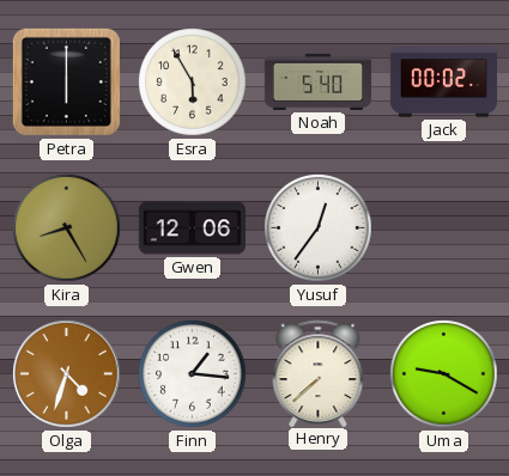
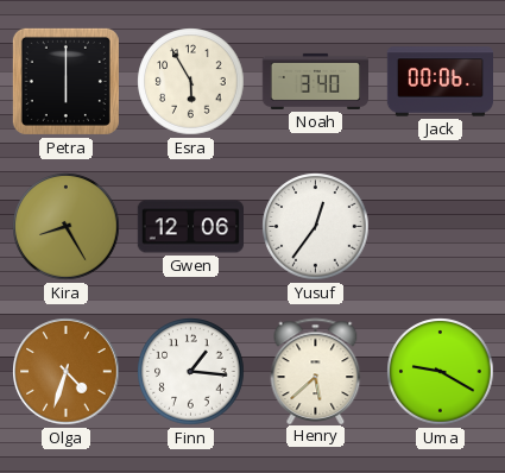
Noah: 5:40 -> 3:40 (315, 81)
Jack: 00:02 -> 00:06 (440, 82)
Henry: 7:38 -> 5:38 (316, 371)
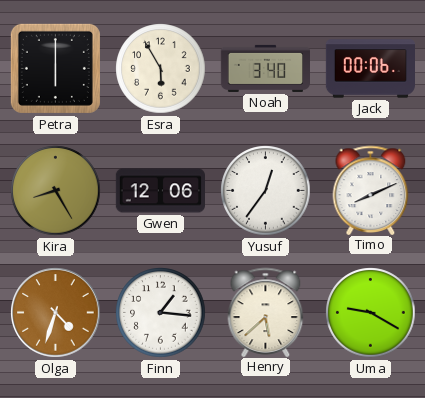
Timo: none -> 8:11 (371, 190)
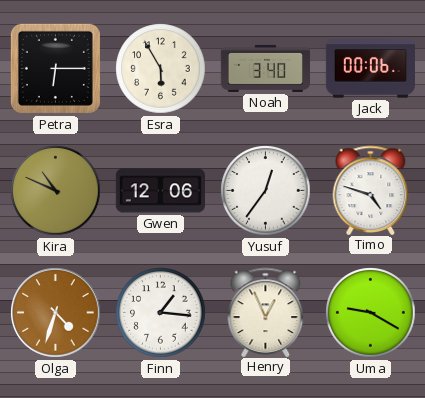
Petra: 6:00 -> 6:15 (55, 68)
Kira: 8:25 -> 10:49 (56, 191)
Timo: 8:11 -> 4:48 (371, 190)
Henry: 5:38 -> 12:56 (266, 312)
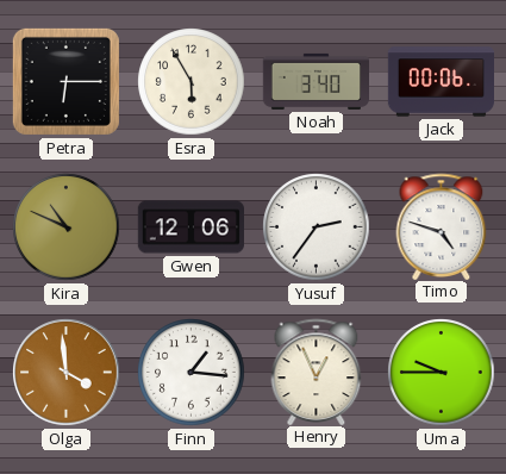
Yusuf: 12:36 -> 2:36 (317, 227)
Olga: 4:33 -> 3:59 (67, 373)
Uma: 9:20 -> 9:45 (442, 373)
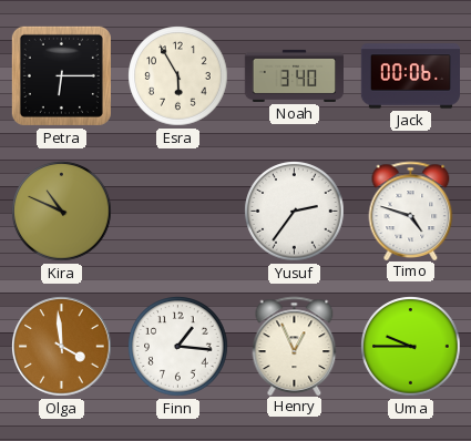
Gwen: 12:06 -> none (190, 227)
